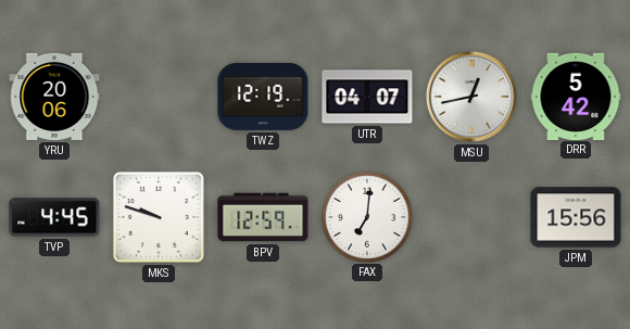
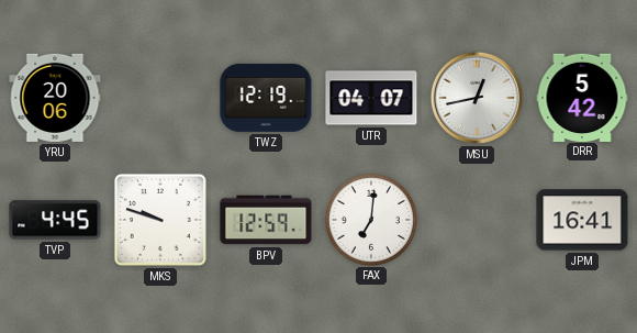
JPM: 15:56 -> 16:41 (582, 220)
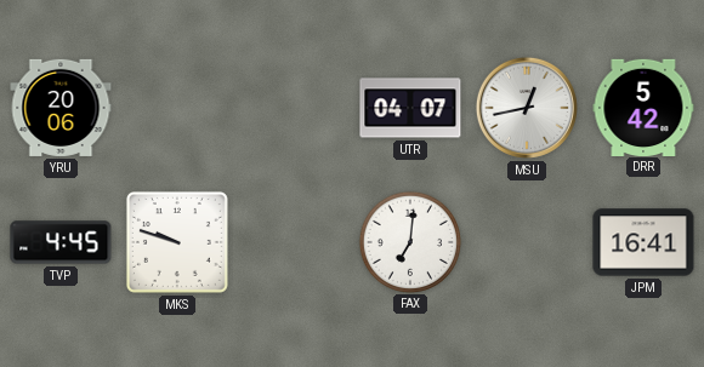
TWZ: 12:19 -> none (266, 98)
BPV: 12:59 -> none (266, 220)
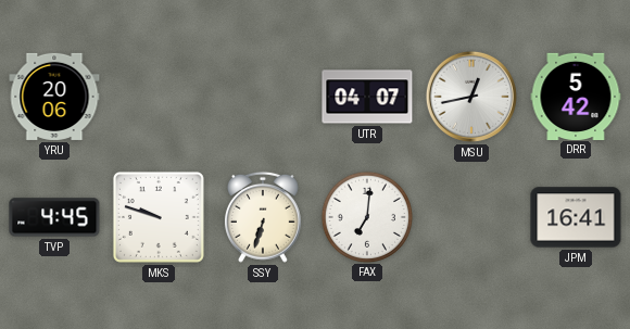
SSY: none -> 6:33 (263, 217)
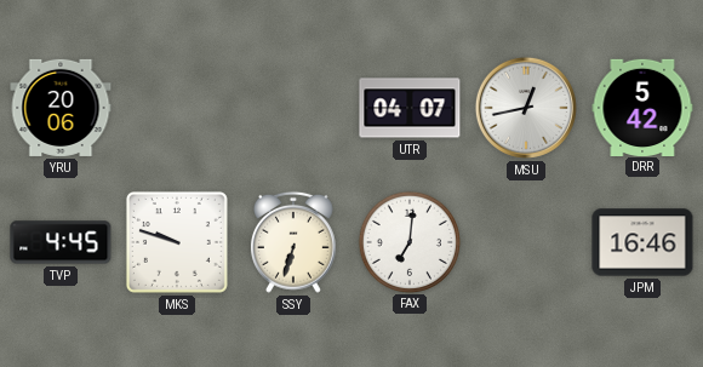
JPM: 16:41 -> 16:46 (642, 242)
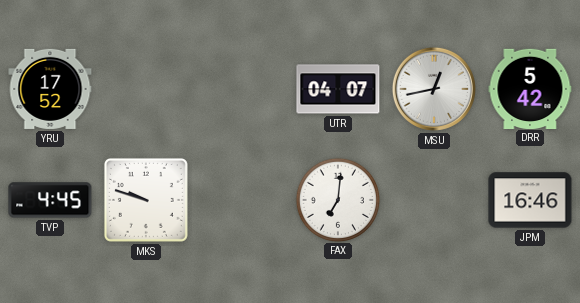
YRU: 20:06 -> 17:52 (50, 89)
SSY: 6:33 -> none (293, 242)
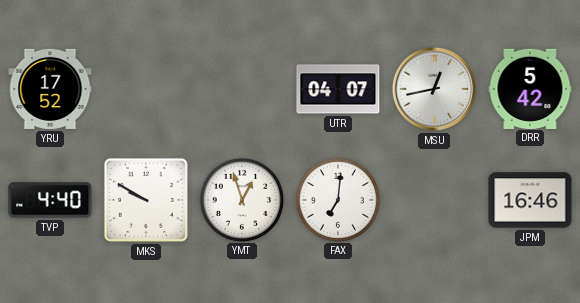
TVP: 4:45 -> 4:40 (50, 200)
MKS: 9:48 -> 9:50 (146, 200)
YMT: none -> 12:57 (241, 199)
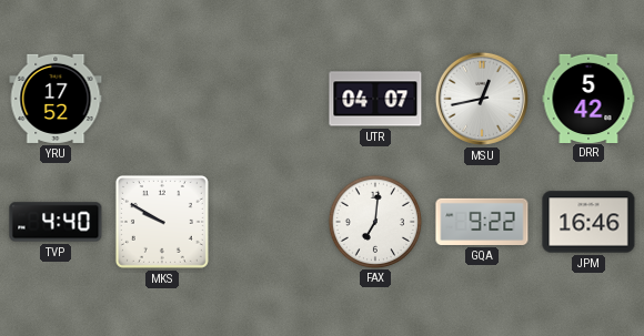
YMT: 12:57 -> none (241, 199)
GQA: none -> 9:22 (482, 222)
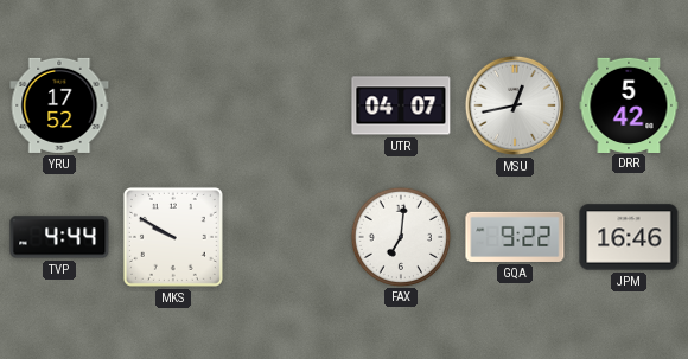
TVP: 4:40 -> 4:44 (59, 237)
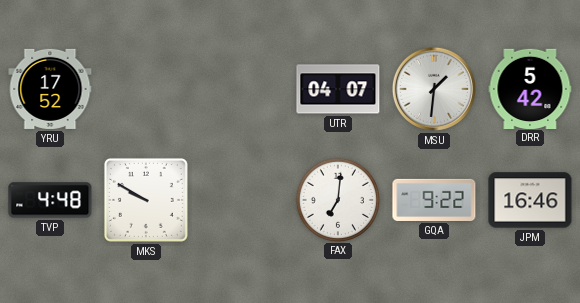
MSU: 12:43 -> 1:31 (434, 89)
TVP: 4:44 -> 4:48 (50, 200)
